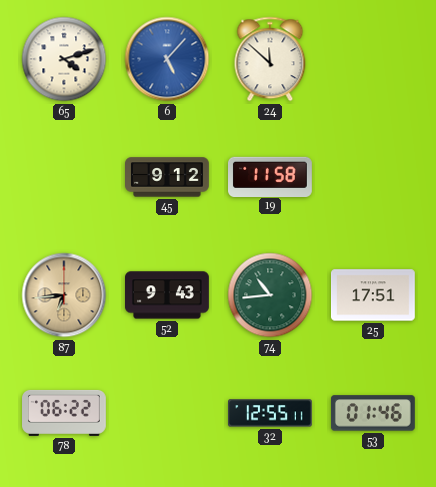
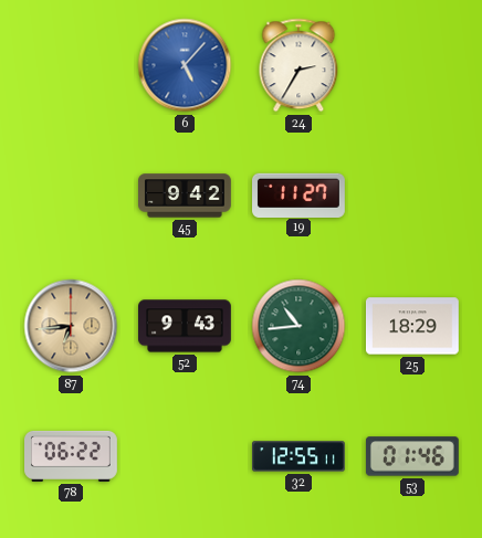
65: 4:12 -> none (64, 59)
24: 11:52 -> 2:35 (298, 65)
45: 9:12 -> 9:42 (186, 196)
19: 11:58 -> 11:27 (300, 194)
25: 17:51 -> 18:29 (412, 326)
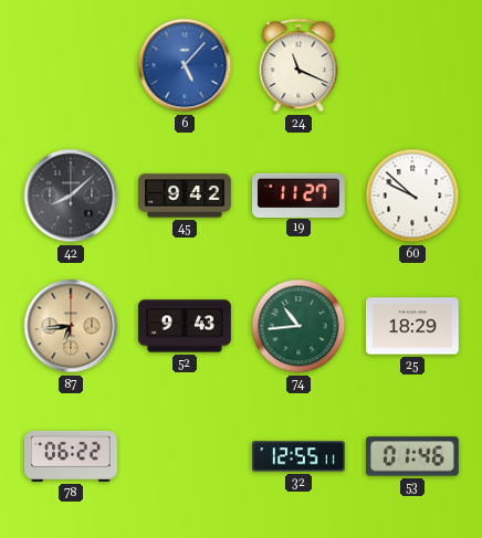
24: 2:35 -> 11:19 (298, 65)
42: none -> 8:08 (71, 196)
60: none -> 9:52 (412, 196)
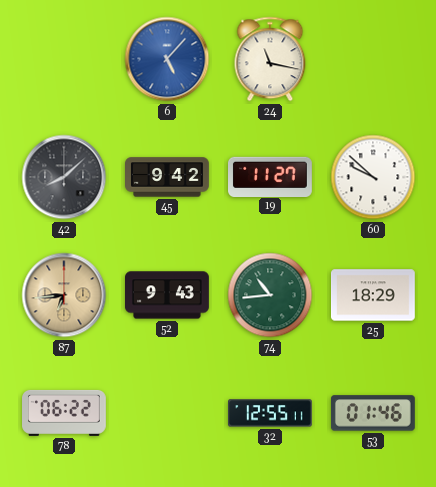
24: 11:19 -> 11:17 (270, 59)
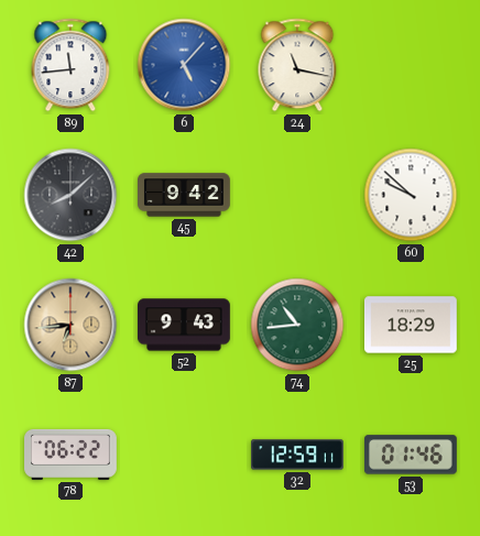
89: none -> 11:44 (70, 65)
19: 11:27 -> none (271, 176)
32: 12:55 -> 12:59 (298, 455)
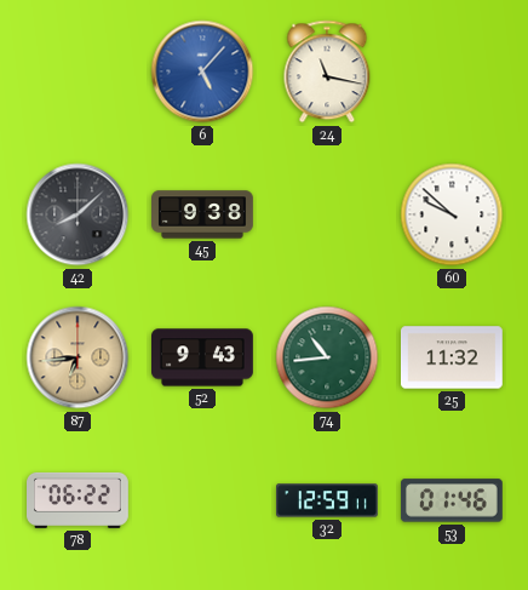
89: 11:44 -> none (70, 65)
45: 9:42 -> 9:38 (203, 214)
25: 18:29 -> 11:32 (452, 357)
